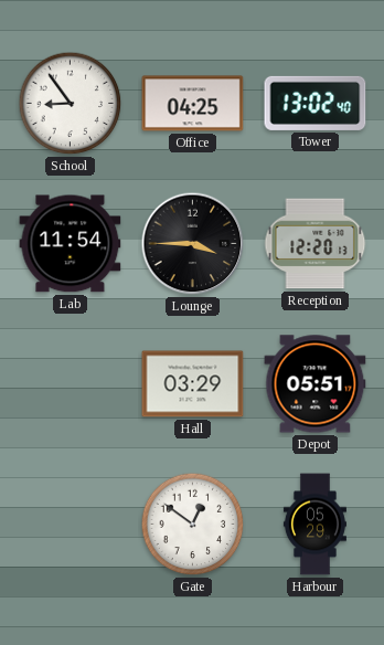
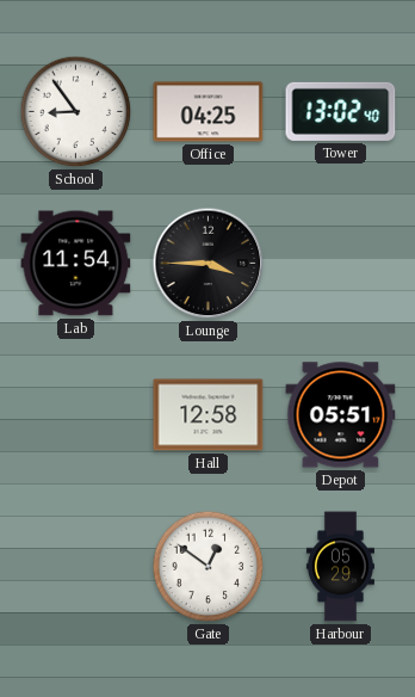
Reception: 12:20 -> none (316, 244)
Hall: 03:29 -> 12:58 (209, 415)
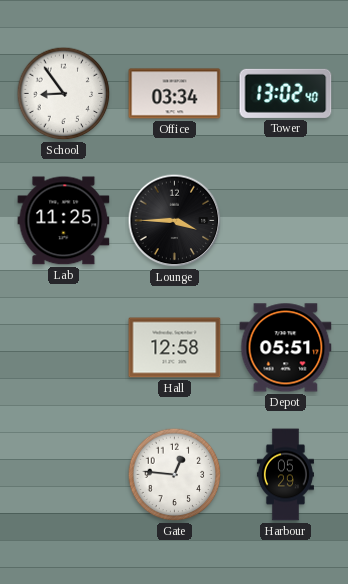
Office: 04:25 -> 03:34 (175, 94)
Lab: 11:54 -> 11:25 (64, 221)
Gate: 12:51 -> 12:46 (175, 475)
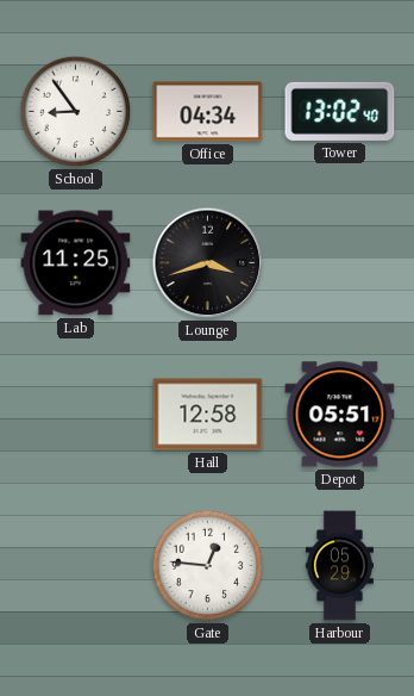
Office: 03:34 -> 04:34 (208, 112)
Lounge: 3:45 -> 3:42 (208, 263)
